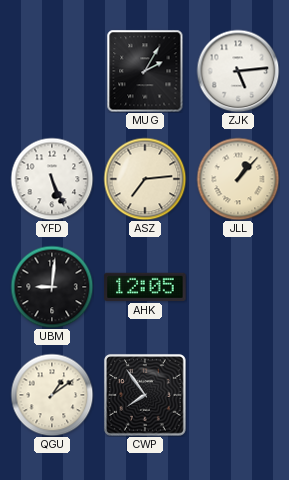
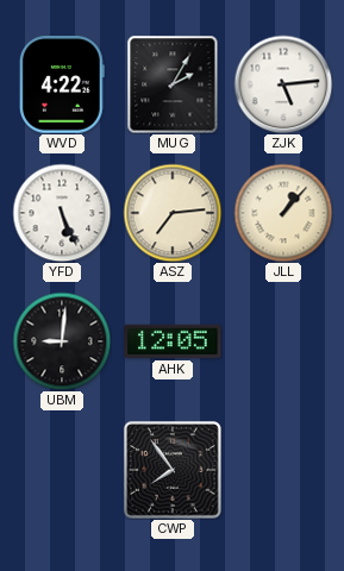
WVD: none -> 4:22 (62, 84)
QGU: 1:09 -> none (52, 395)
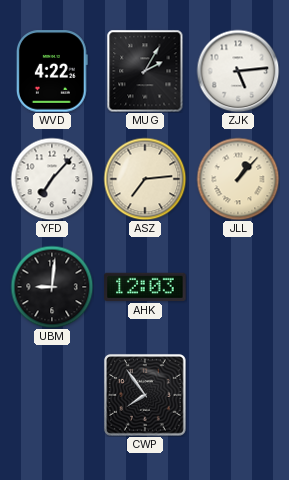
YFD: 5:26 -> 7:07 (52, 179)
AHK: 12:05 -> 12:03 (145, 287)
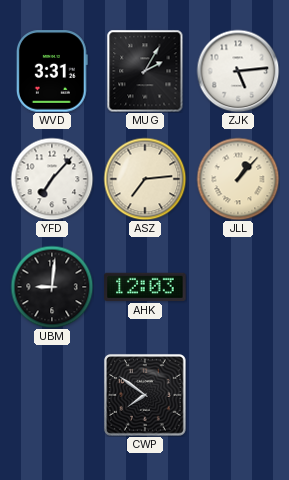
WVD: 4:22 -> 3:31 (52, 71)
CWP: 7:54 -> 7:51 (145, 395)
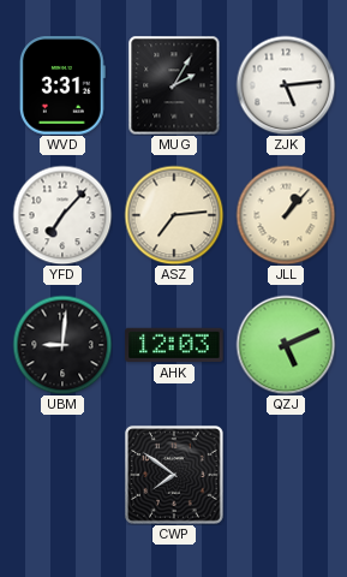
QZJ: none -> 5:11 (286, 345)
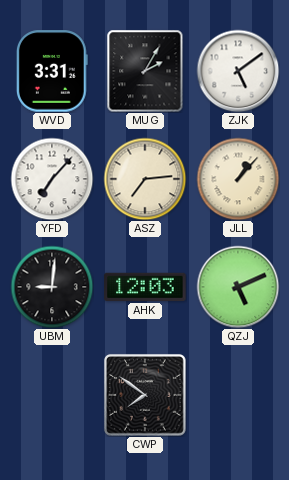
ZJK: 5:14 -> 5:09 (238, 71)
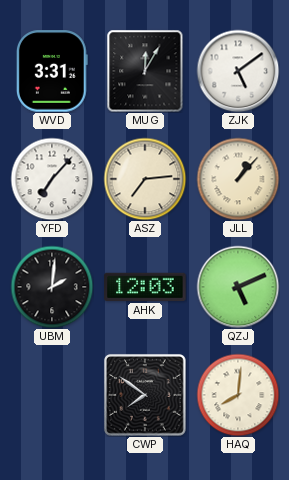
MUG: 2:05 -> 12:05 (145, 71)
UBM: 9:01 -> 2:01 (52, 287)
HAQ: none -> 8:01 (238, 395)
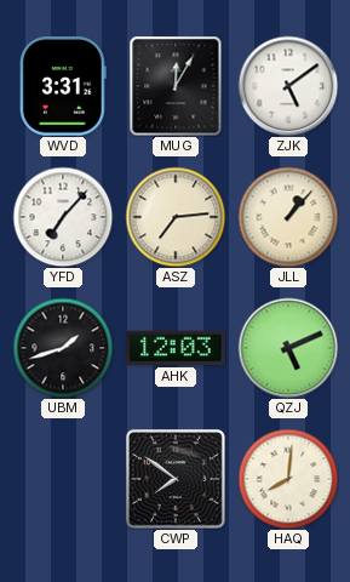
UBM: 2:01 -> 1:42 (63, 348)
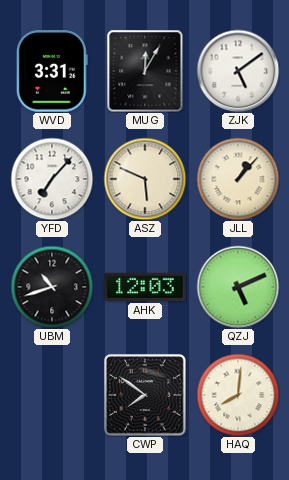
ASZ: 7:14 -> 5:49 (145, 179)
UBM: 1:42 -> 10:42 (52, 287)
